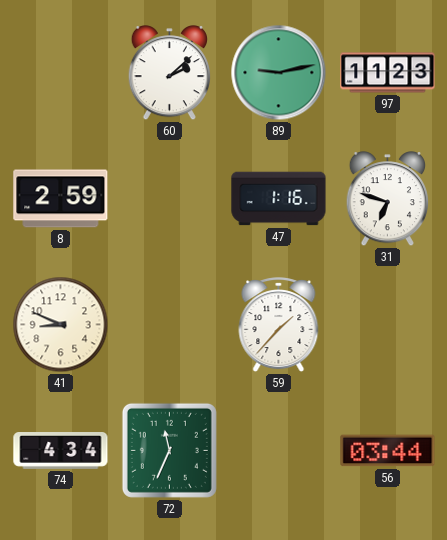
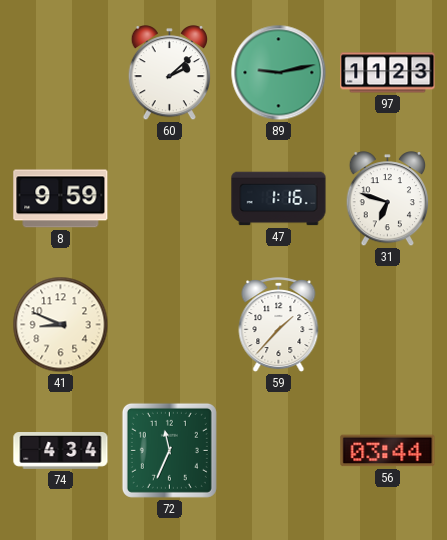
8: 2:59 -> 9:59 (61, 199)
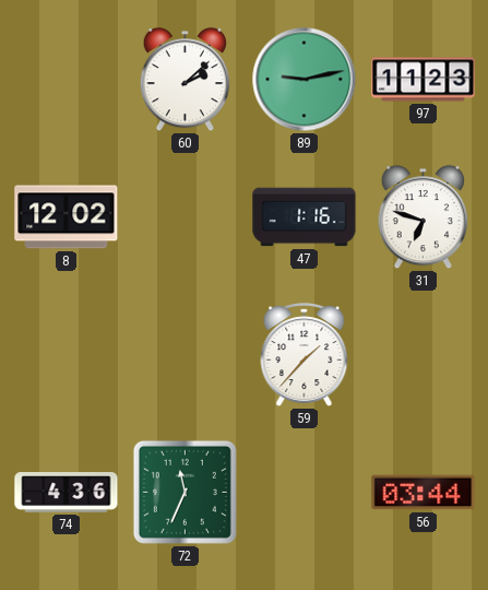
8: 9:59 -> 12:02 (67, 217)
41: 8:49 -> none (61, 325)
74: 4:34 -> 4:36 (67, 493)
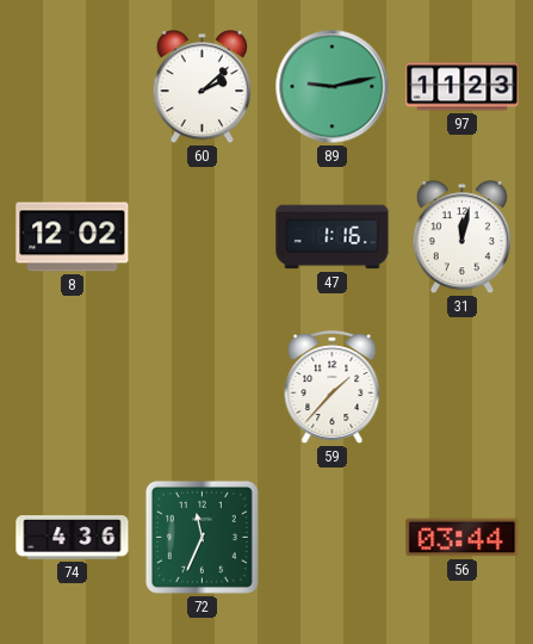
31: 6:48 -> 12:02 (461, 237)
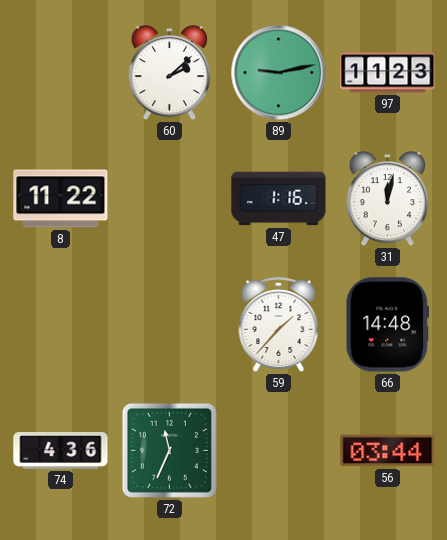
8: 12:02 -> 11:22 (61, 199)
66: none -> 14:48 (388, 325)
